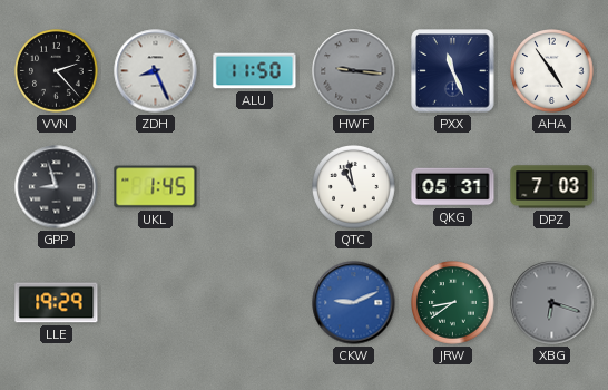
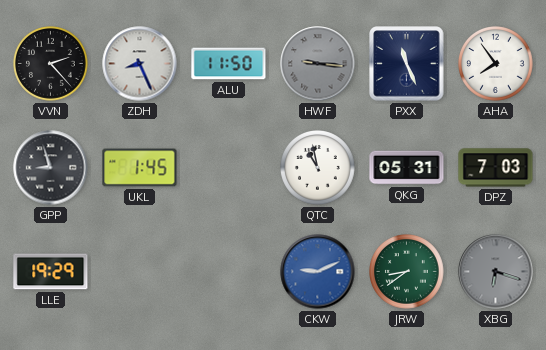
AHA: 4:54 -> 7:54 (496, 64)
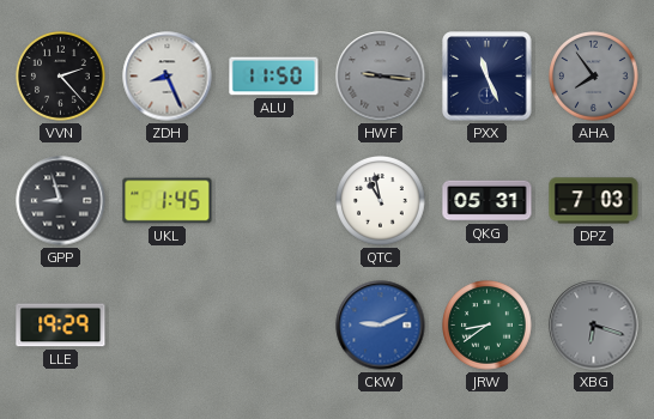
AHA dial: white -> grey (594, 77)
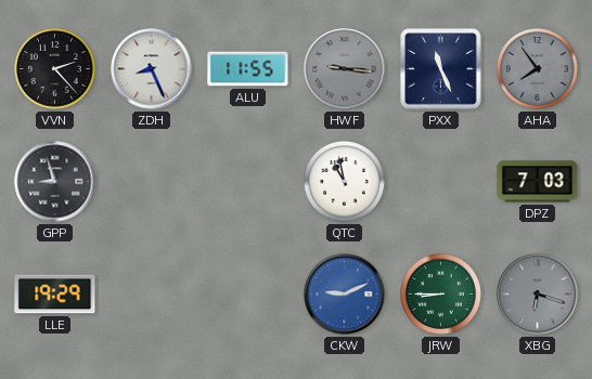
ALU: 11:50 -> 11:55 (248, 69)
UKL: 1:45 -> none (168, 201)
QKG: 05:31 -> none (488, 201)
JRW: 8:39 -> 8:45 (441, 295)
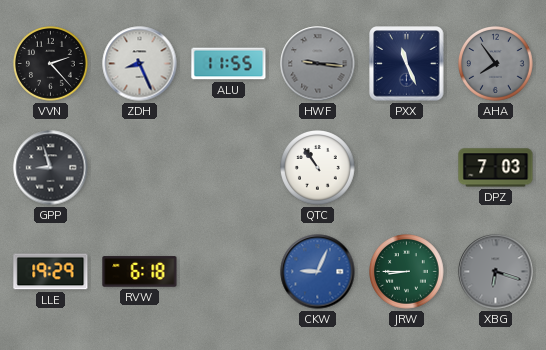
QTC: 10:58 -> 10:54 (318, 168)
RVW: none -> 6:18 (140, 272)
CKW: 9:11 -> 9:04 (318, 272)
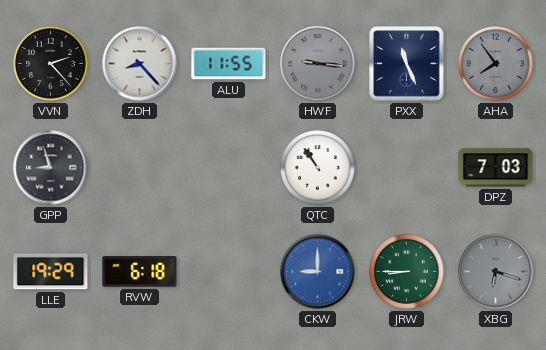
ZDH: 8:26 -> 8:23 (140, 64)
CKW: 9:04 -> 9:00 (318, 272)
